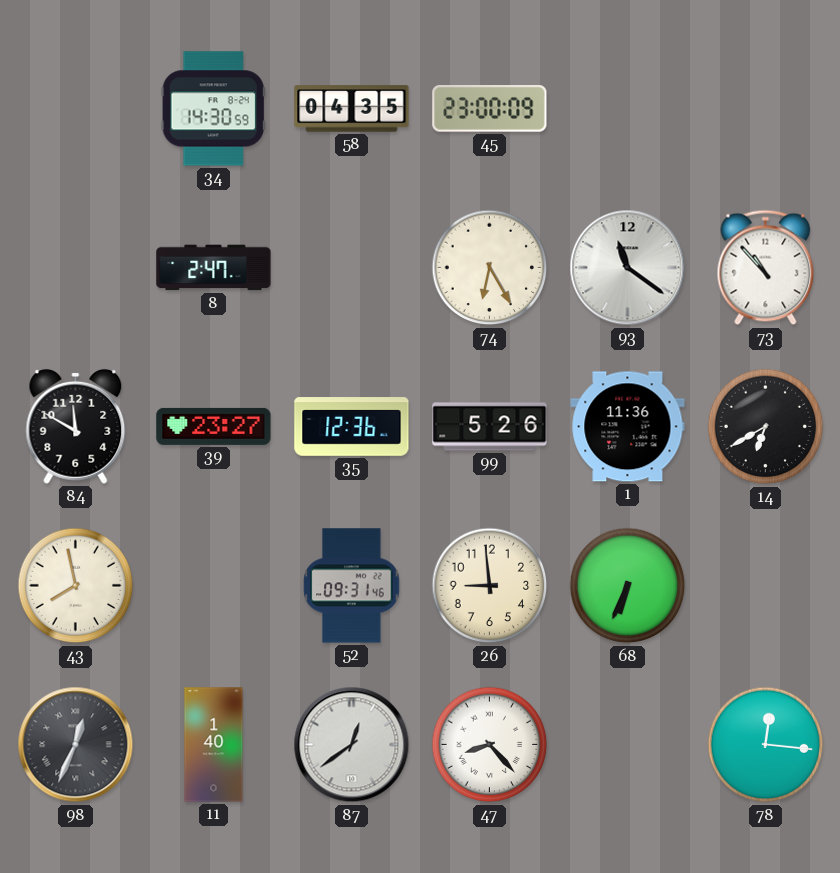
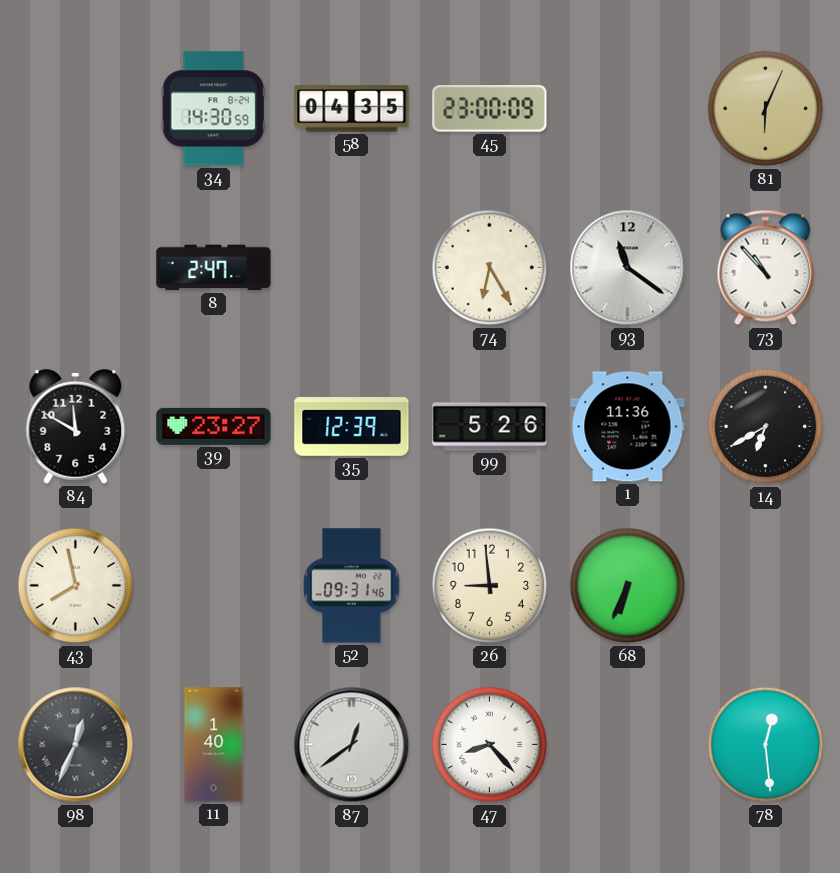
81: none -> 6:04 (766, 109)
35: 12:36 -> 12:39 (352, 427)
78: 12:16 -> 12:29 (766, 745)
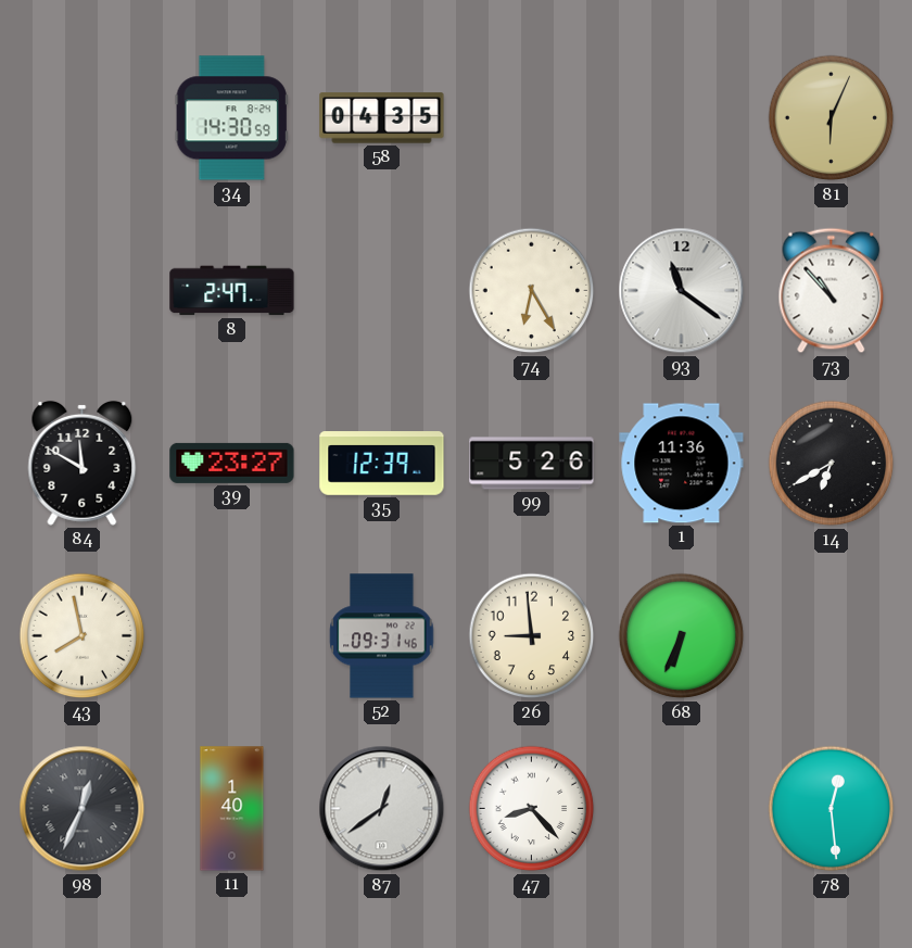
45: 23:00 -> none (490, 109)
